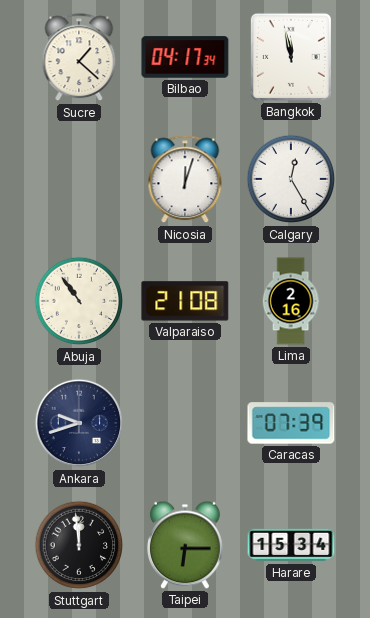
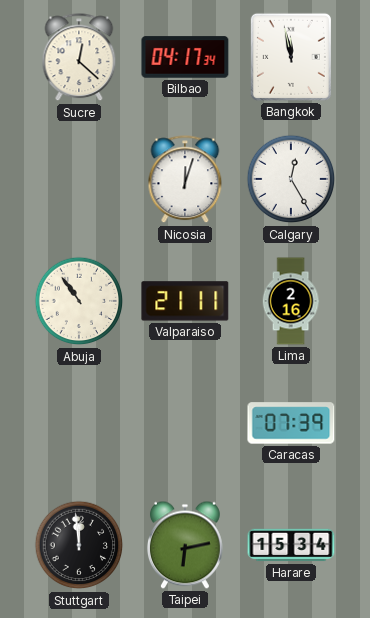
Sucre: 1:22 -> 12:22 (79, 58)
Valparaiso: 21:08 -> 21:11 (185, 301)
Ankara: 9:42 -> none (79, 423)
Taipei: 6:15 -> 6:13 (185, 545)
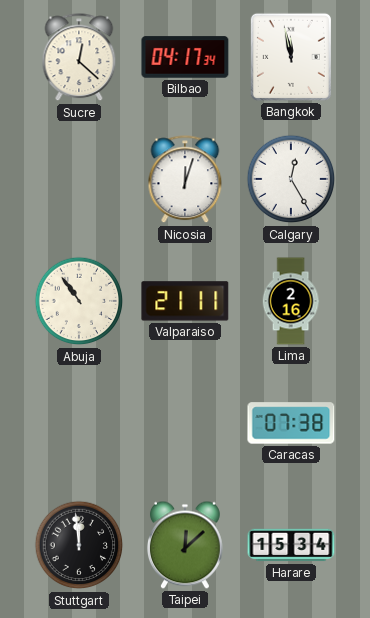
Caracas: 07:39 -> 07:38 (291, 423)
Taipei: 6:13 -> 12:08 (185, 545)
